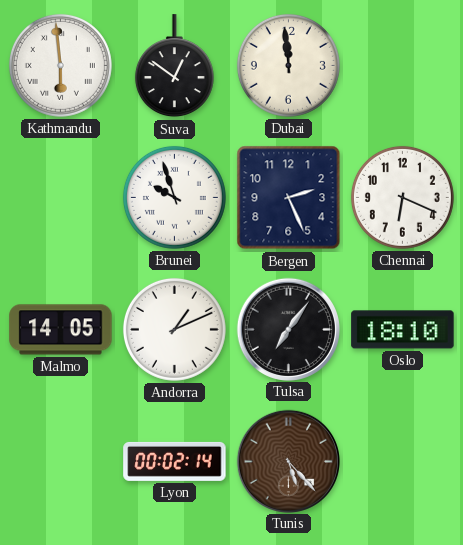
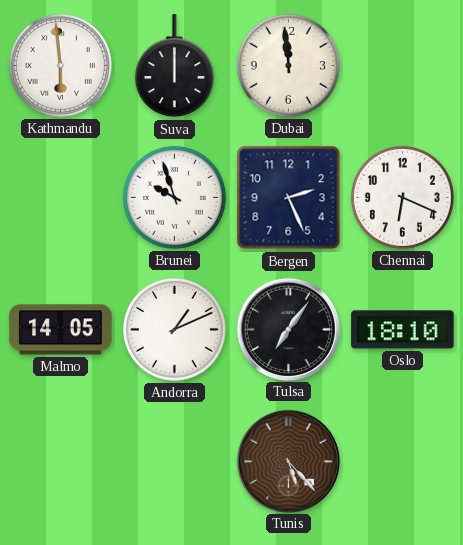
Suva: 12:51 -> 12:00 (174, 66)
Lyon: 00:02 -> none (175, 461)
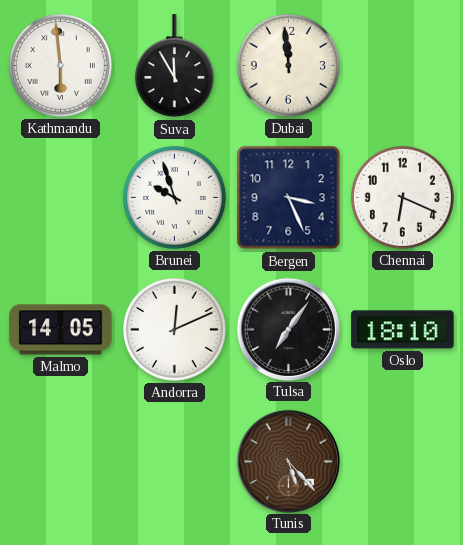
Suva: 12:00 -> 11:55 (174, 66)
Bergen: 2:26 -> 3:26 (289, 198)
Andorra: 1:11 -> 12:11 (174, 329)
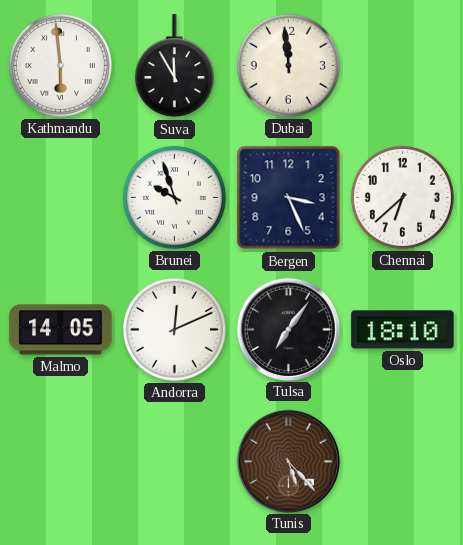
Chennai: 6:19 -> 6:38 (402, 197)
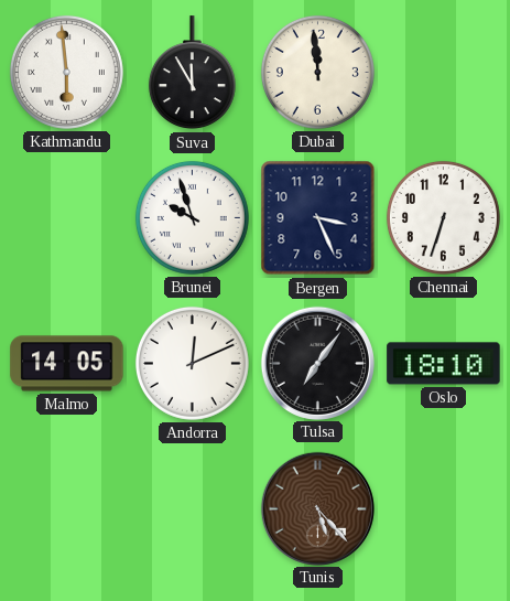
Chennai: 6:38 -> 6:33 (443, 217)
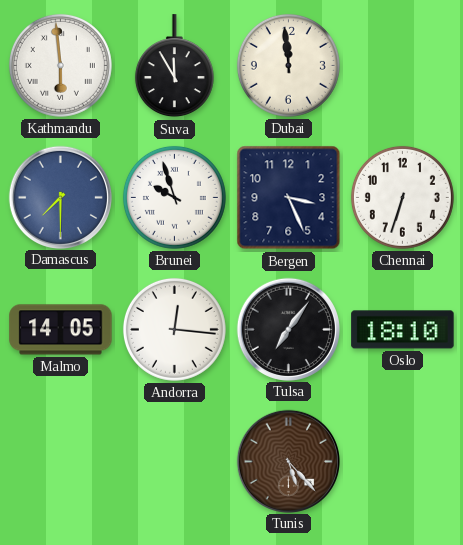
Damascus: none -> 7:30 (60, 197)
Andorra: 12:11 -> 12:16 (174, 329)
